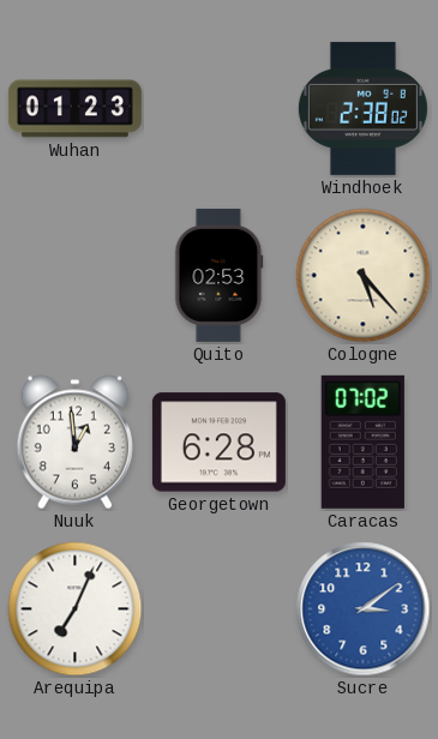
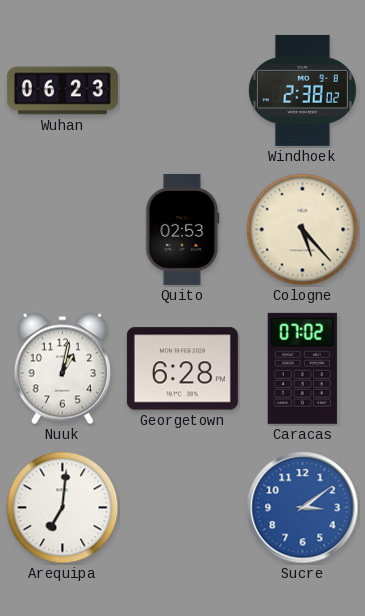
Wuhan: 01:23 -> 06:23 (62, 91)
Nuuk: 12:59 -> 1:02 (62, 369)
Arequipa: 7:04 -> 7:01 (63, 508)
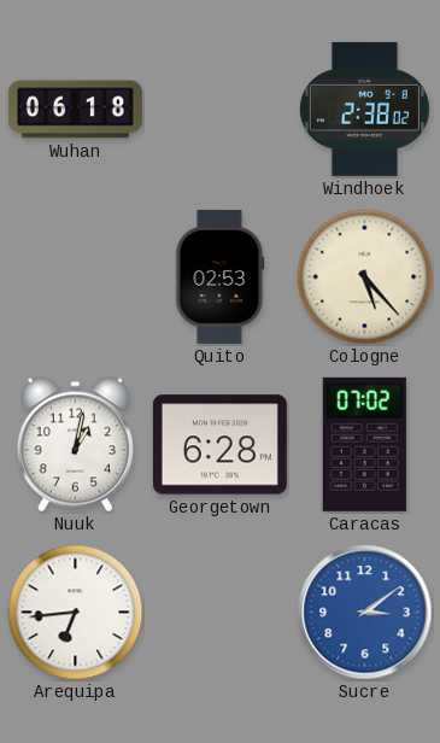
Wuhan: 06:23 -> 06:18 (75, 110)
Arequipa: 7:01 -> 6:44 (76, 613)
